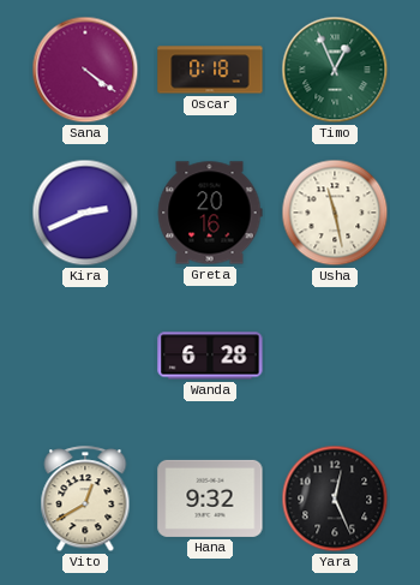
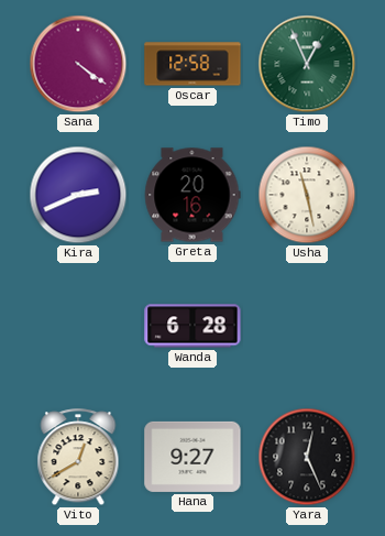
Oscar: 0:18 -> 12:58 (193, 64)
Hana: 9:32 -> 9:27 (193, 457)
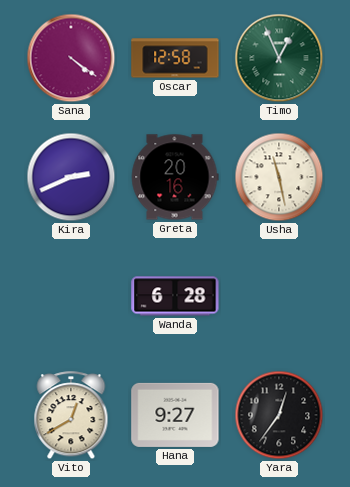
Yara: 12:26 -> 12:36 (279, 415)
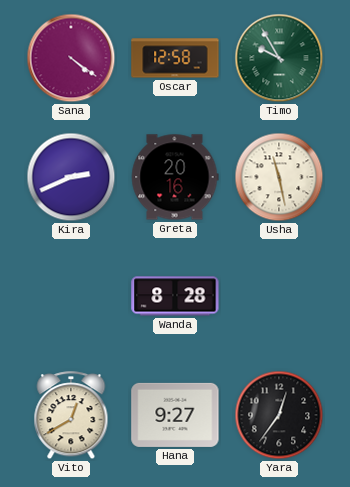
Timo: 12:56 -> 9:55 (279, 58)
Wanda: 6:28 -> 8:28 (175, 296)
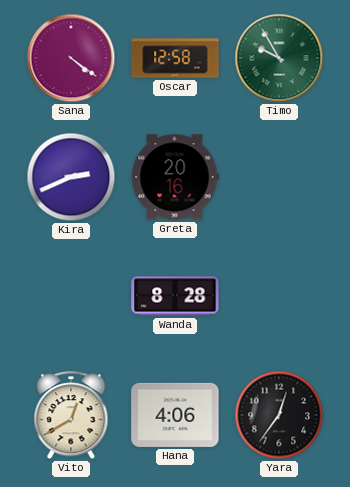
Usha: 11:28 -> none (279, 177)
Hana: 9:27 -> 4:06 (175, 415)
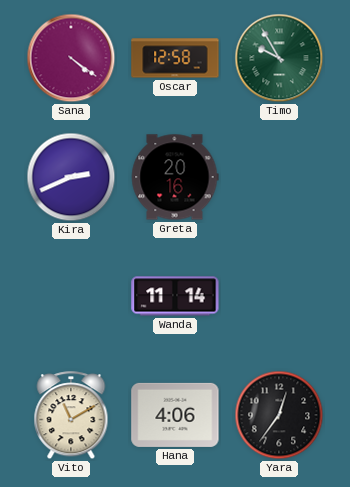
Wanda: 8:28 -> 11:14 (175, 296)
Vito: 12:40 -> 11:10 (71, 416)
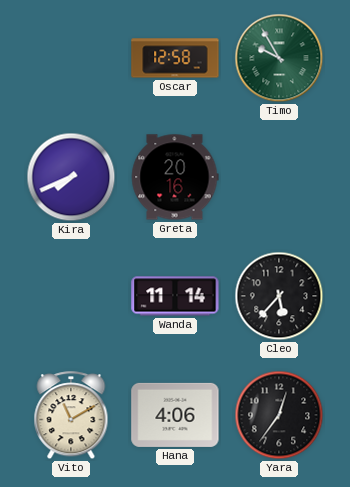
Sana: 4:21 -> none (71, 58)
Kira: 2:41 -> 7:41 (71, 177)
Cleo: none -> 5:37 (279, 296)
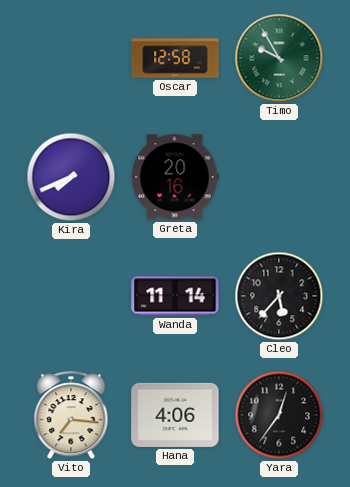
Vito: 11:10 -> 7:16 (71, 416)
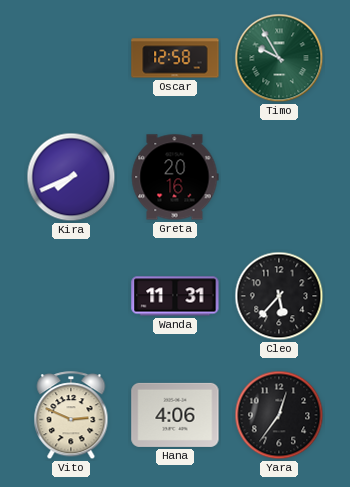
Wanda: 11:14 -> 11:31 (175, 296)
Vito: 7:16 -> 2:49 (71, 416)
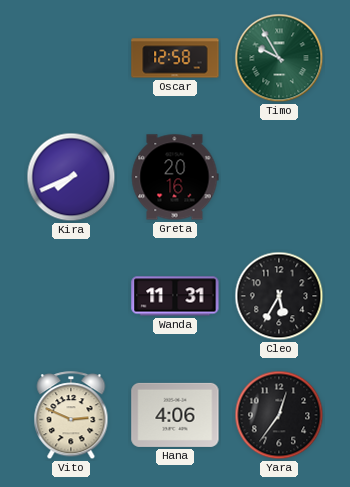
Cleo: 5:37 -> 5:35 (279, 296)
